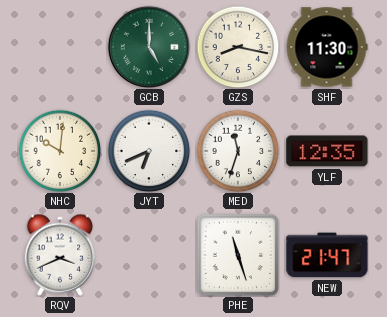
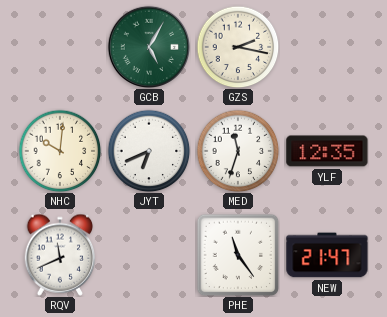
GCB: 5:00 -> 5:05 (148, 46)
GZS: 8:17 -> 2:17 (238, 47)
SHF: 11:30 -> none (327, 47)
RQV: 3:41 -> 11:41 (60, 255)
PHE: 11:27 -> 11:24 (238, 255)
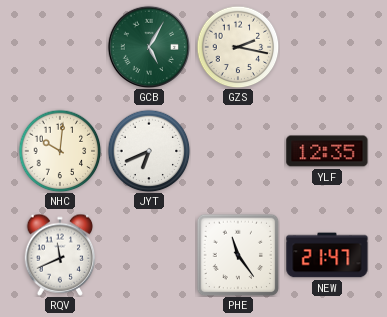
MED: 11:33 -> none (238, 151)
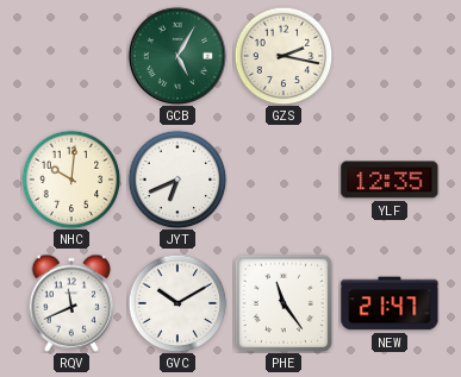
GVC: none -> 10:10 (177, 303)
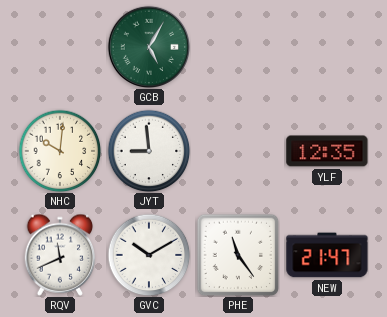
GZS: 2:17 -> none (284, 56)
JYT: 6:41 -> 8:59 (149, 151)
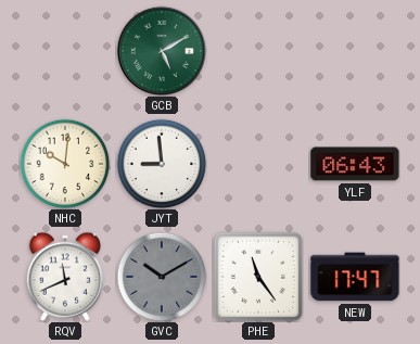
GCB: 5:05 -> 5:10 (161, 50)
YLF: 12:35 -> 06:43 (355, 164)
GVC dial: white -> grey (162, 277)
NEW: 21:47 -> 17:47 (355, 277)
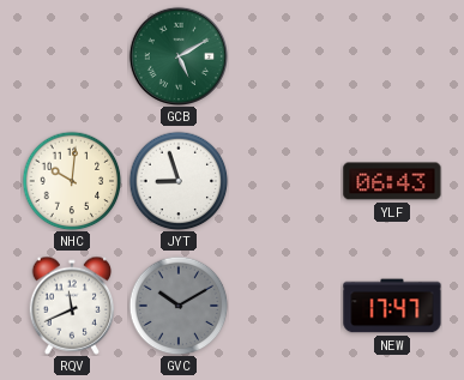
JYT: 8:59 -> 8:57 (179, 181)
PHE: 11:24 -> none (258, 277)
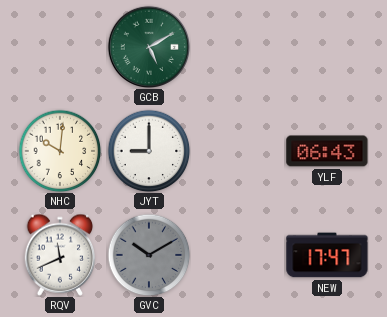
JYT: 8:57 -> 9:00 (149, 151)
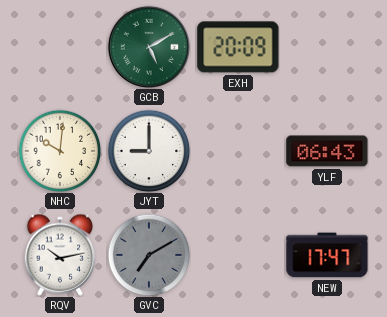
EXH: none -> 20:09 (238, 47)
RQV: 11:41 -> 10:13 (60, 255)
GVC: 10:10 -> 7:10 (149, 255)
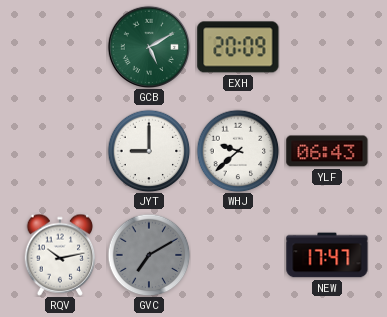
NHC: 10:01 -> none (60, 151)
WHJ: none -> 9:38 (238, 151)
